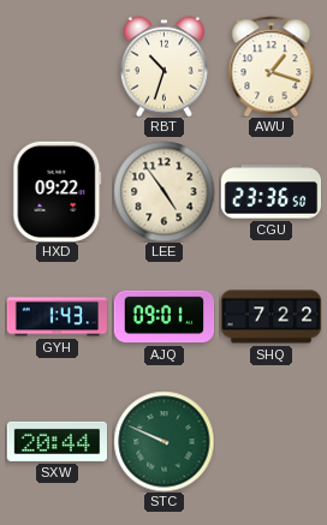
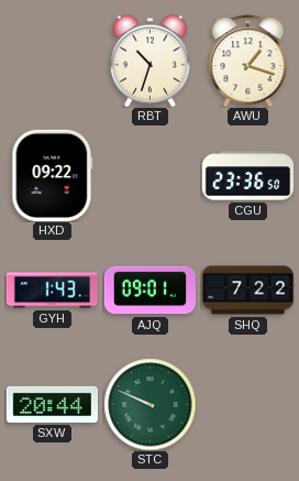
LEE: 4:54 -> none (163, 191)
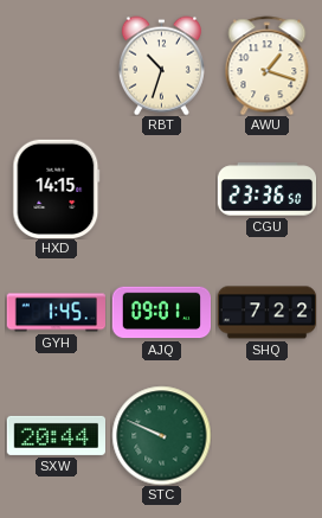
HXD: 09:22 -> 14:15 (57, 188)
GYH: 1:43 -> 1:45 (56, 313)
